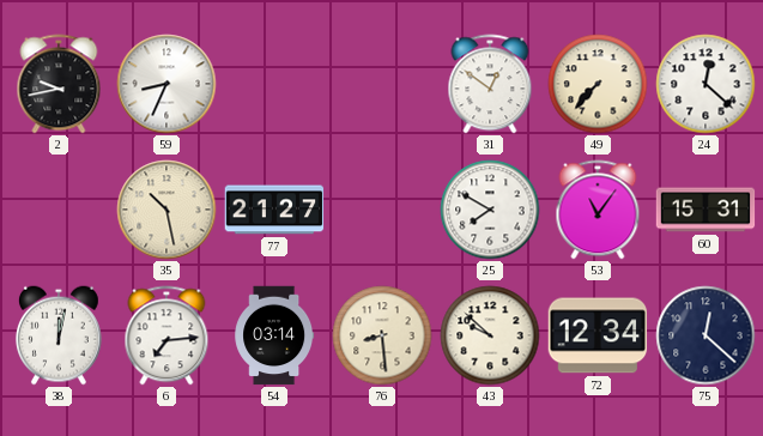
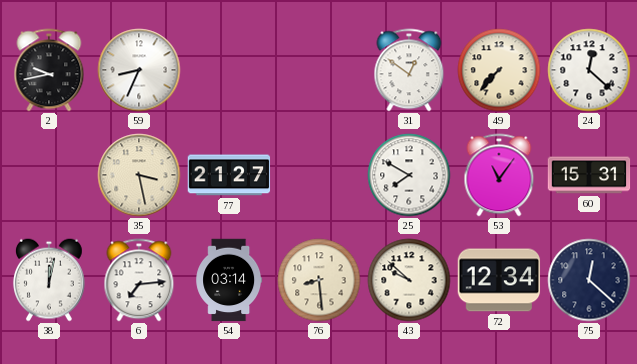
35: 10:28 -> 3:28 (139, 175)
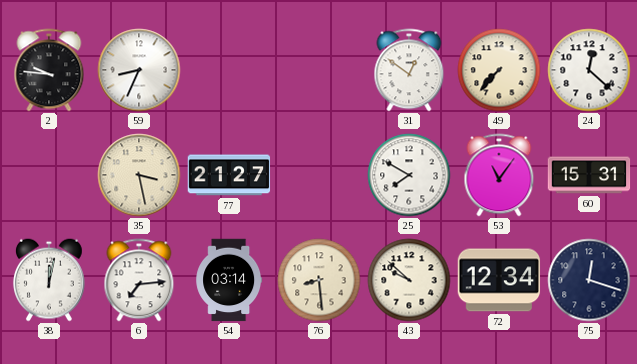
2: 9:43 -> 9:46 (49, 70)
75: 12:22 -> 12:18 (589, 280)
